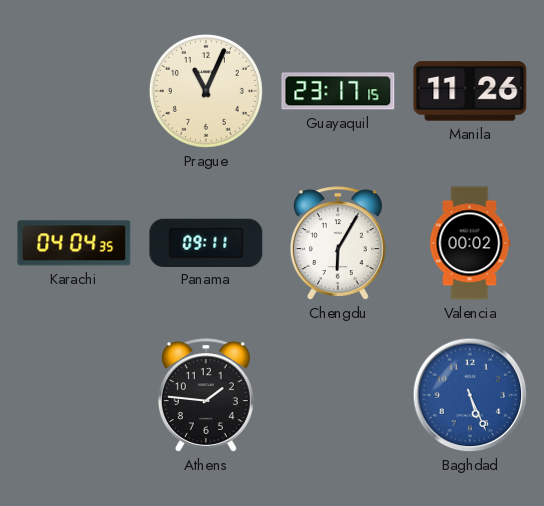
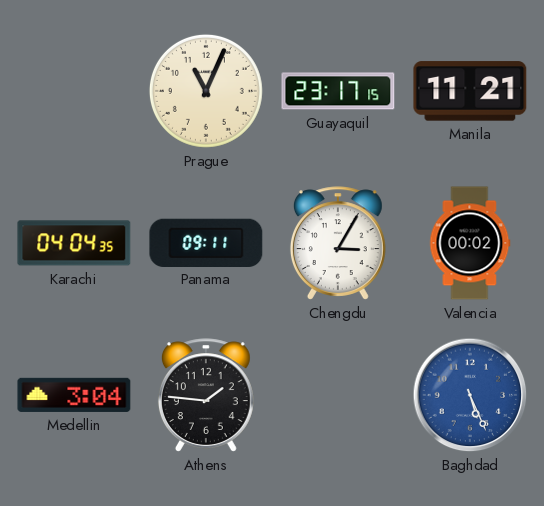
Manila: 11:26 -> 11:21 (470, 91)
Chengdu: 6:05 -> 3:05 (338, 243)
Medellin: none -> 3:04 (74, 395)
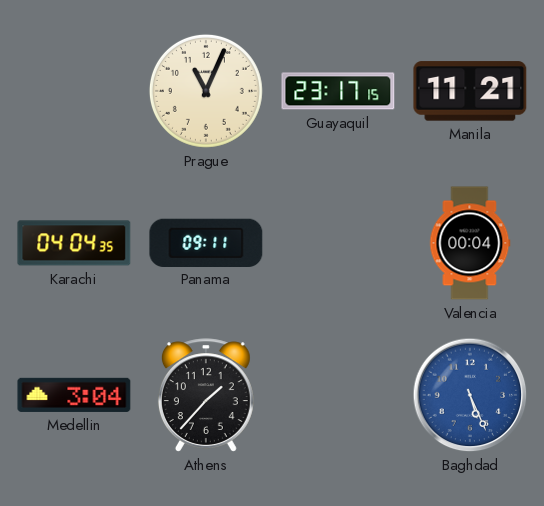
Chengdu: 3:05 -> none (338, 243)
Valencia: 00:02 -> 00:04 (470, 243)
Athens: 1:46 -> 1:37 (206, 395)
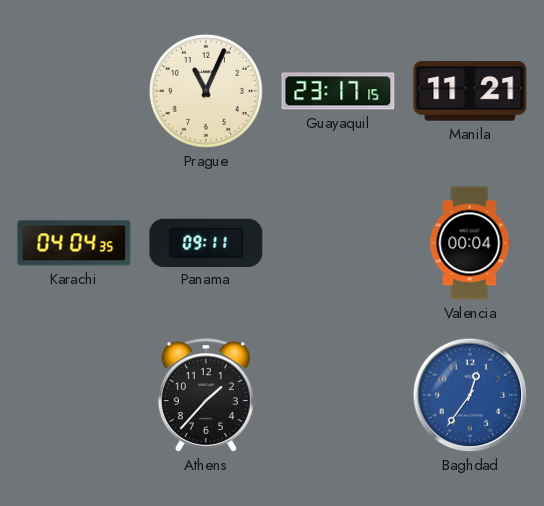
Medellin: 3:04 -> none (74, 395)
Baghdad: 5:26 -> 12:36 (470, 395)
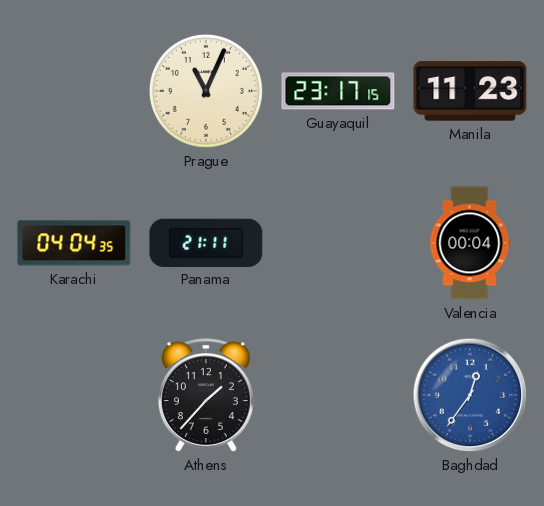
Manila: 11:21 -> 11:23 (470, 91)
Panama: 09:11 -> 21:11 (206, 242)
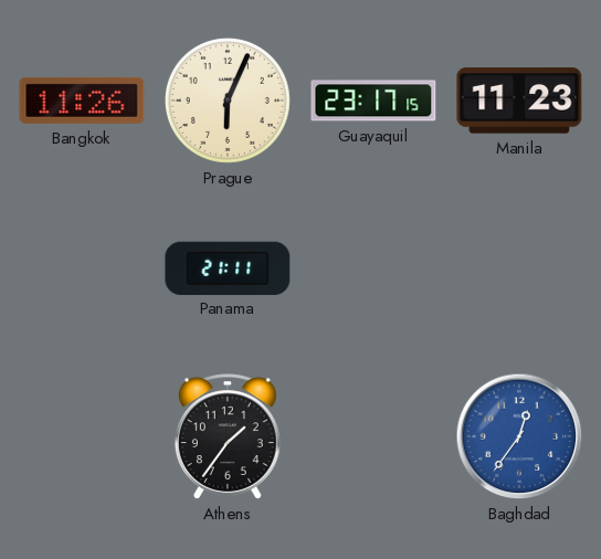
Bangkok: none -> 11:26 (82, 101)
Prague: 11:04 -> 6:04 (228, 101)
Karachi: 04:04 -> none (74, 243)
Valencia: 00:04 -> none (470, 243)
Athens: 1:37 -> 1:36 (228, 436)
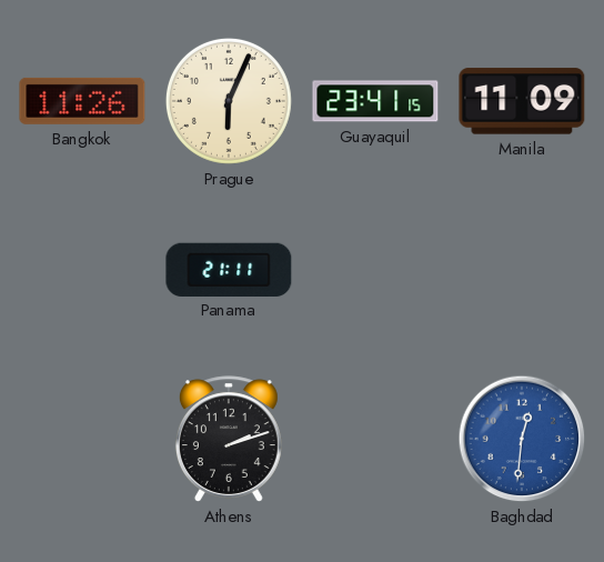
Guayaquil: 23:17 -> 23:41 (375, 101)
Manila: 11:23 -> 11:09 (522, 101)
Athens: 1:36 -> 2:12 (229, 439)
Baghdad: 12:36 -> 12:31 (522, 439)
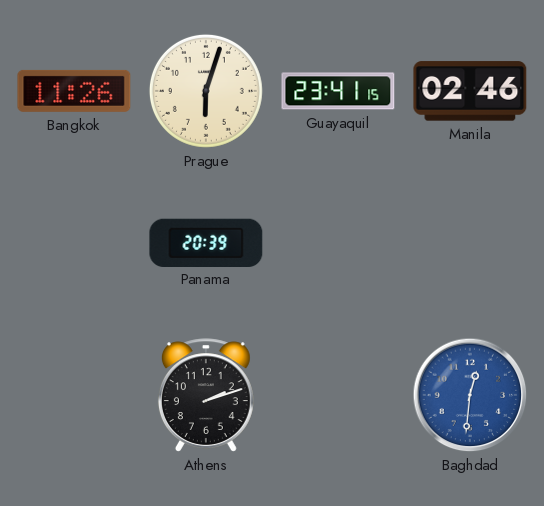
Prague: 6:04 -> 6:03 (206, 91)
Manila: 11:09 -> 02:46 (470, 91)
Panama: 21:11 -> 20:39 (206, 242)
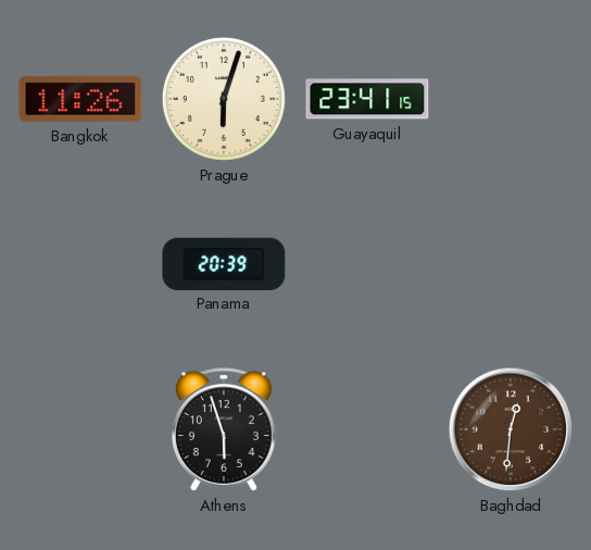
Manila: 02:46 -> none (470, 91)
Athens: 2:12 -> 5:57 (224, 429)
Baghdad dial: blue -> brown (511, 429)
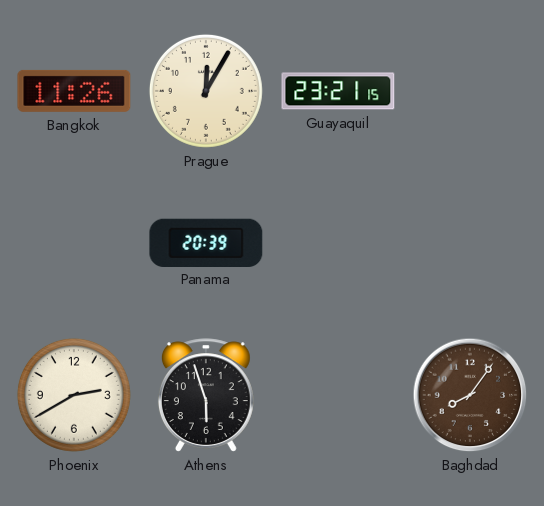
Prague: 6:03 -> 12:05 (206, 91)
Guayaquil: 23:41 -> 23:21 (338, 91)
Phoenix: none -> 2:40 (74, 395)
Baghdad: 12:31 -> 8:06 (470, 395)
